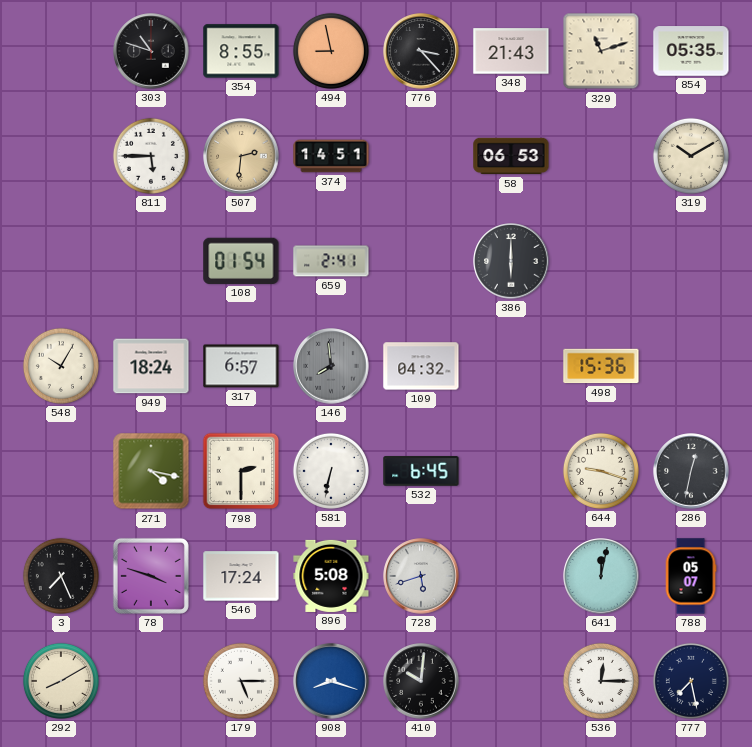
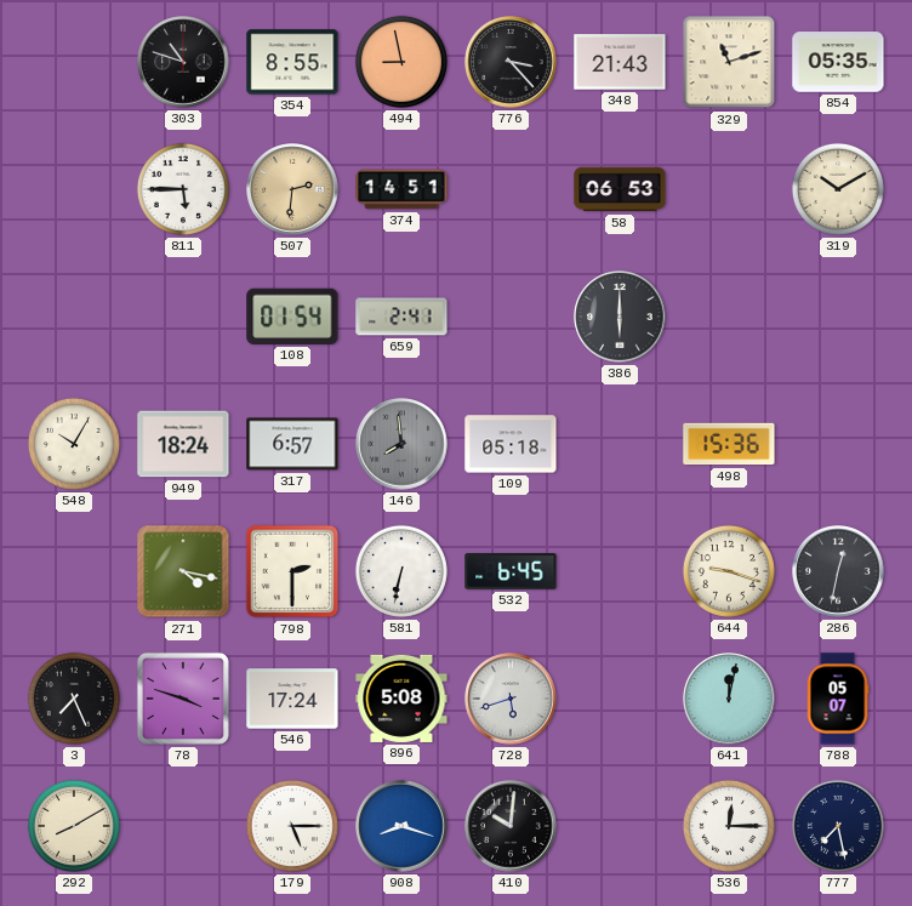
109: 04:32 -> 05:18 (511, 444)
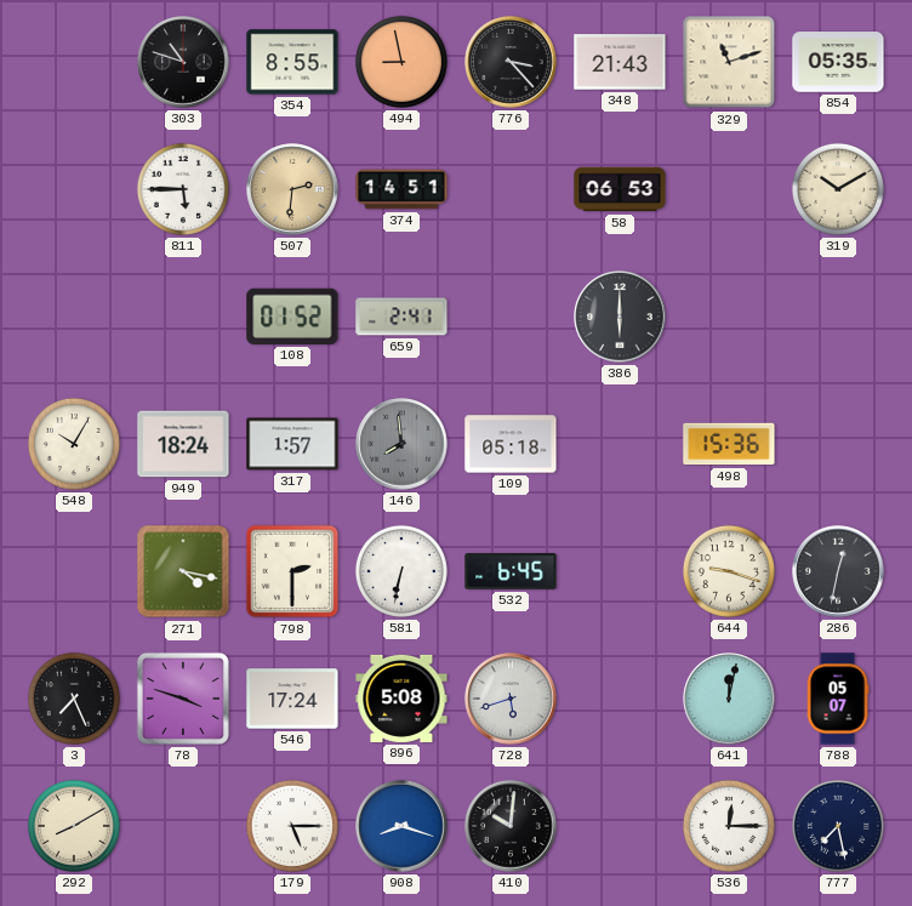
108: 01:54 -> 01:52 (292, 317)
317: 6:57 -> 1:57 (292, 444)
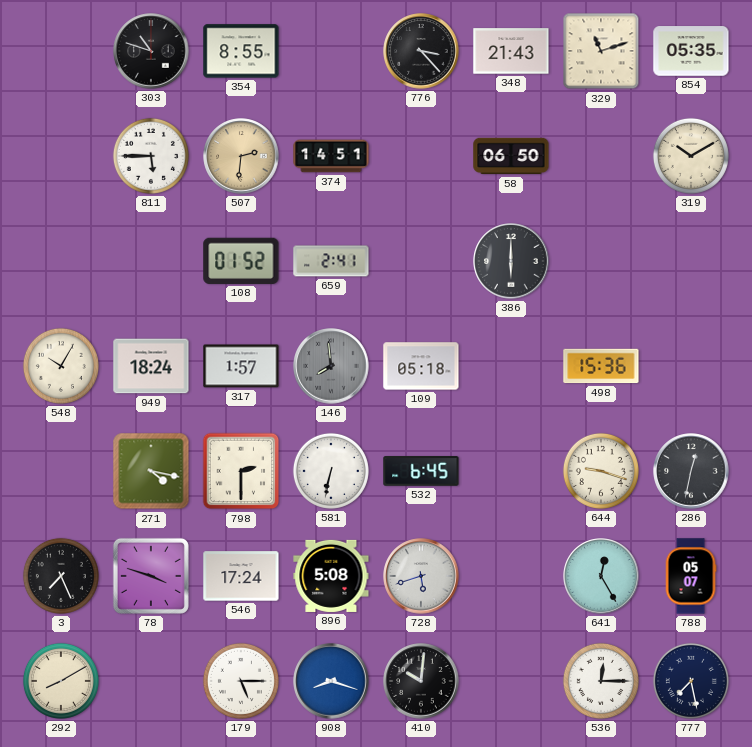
494: 8:58 -> none (401, 62)
58: 06:53 -> 06:50 (511, 156)
641: 12:02 -> 12:25 (601, 576)
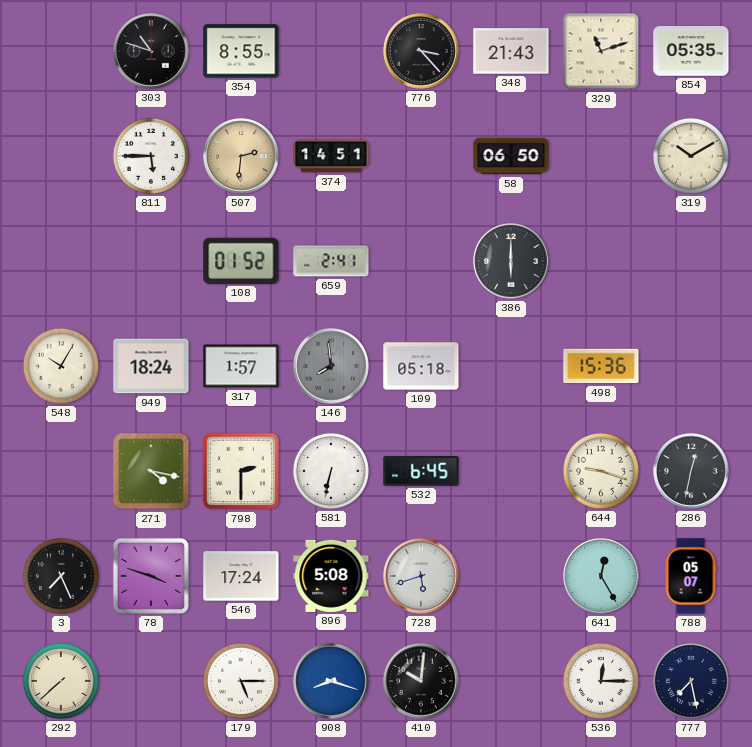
292: 8:10 -> 7:38 (61, 681)
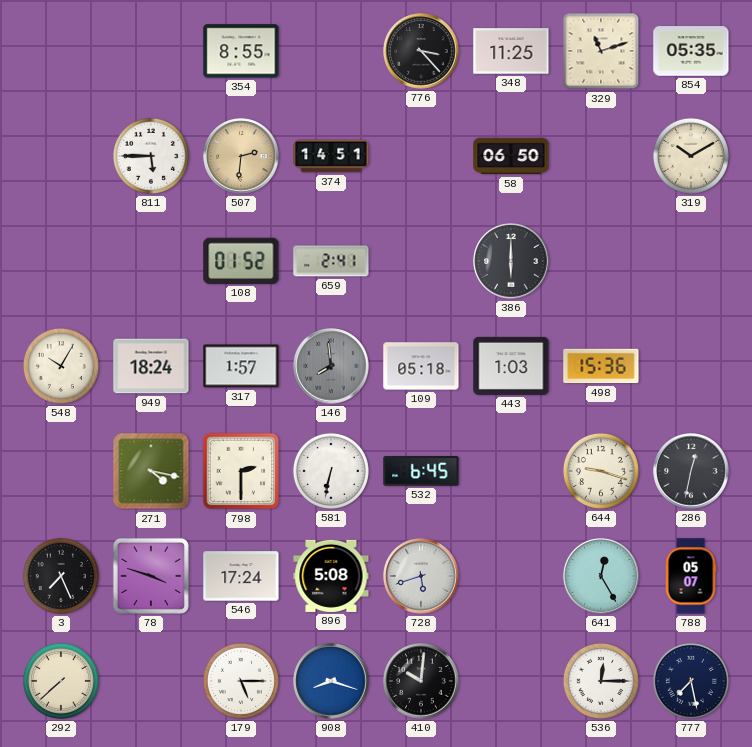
303: 10:48 -> none (151, 51)
348: 21:43 -> 11:25 (511, 51)
443: none -> 1:03 (511, 366)
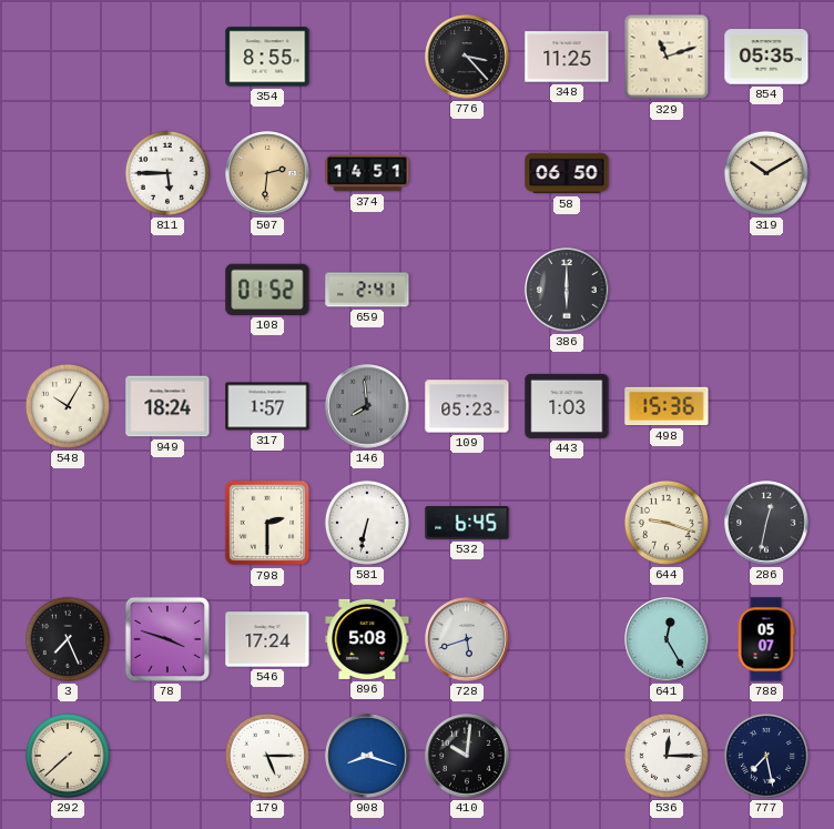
109: 05:18 -> 05:23 (467, 406)
271: 4:17 -> none (151, 471)
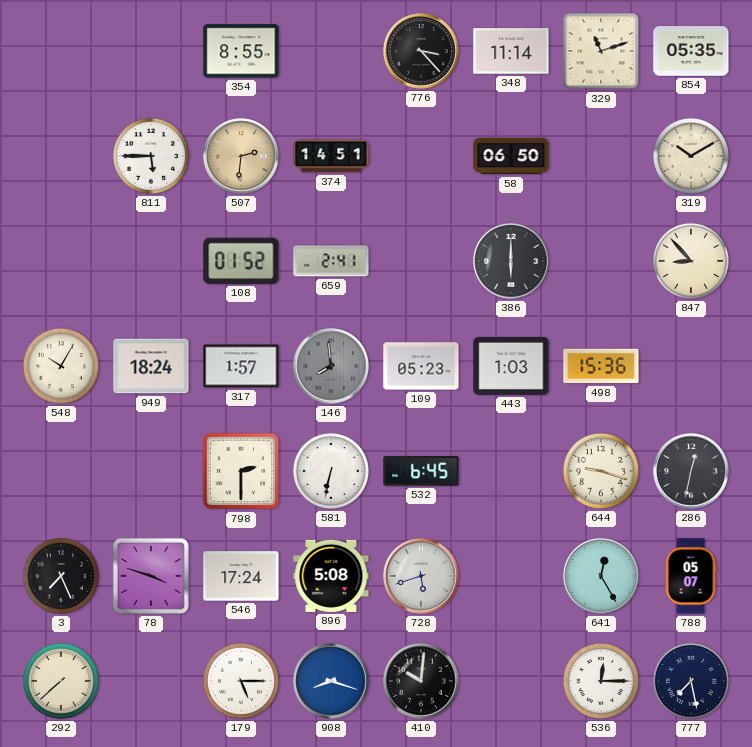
348: 11:25 -> 11:14 (511, 51)
847: none -> 8:53 (691, 261)
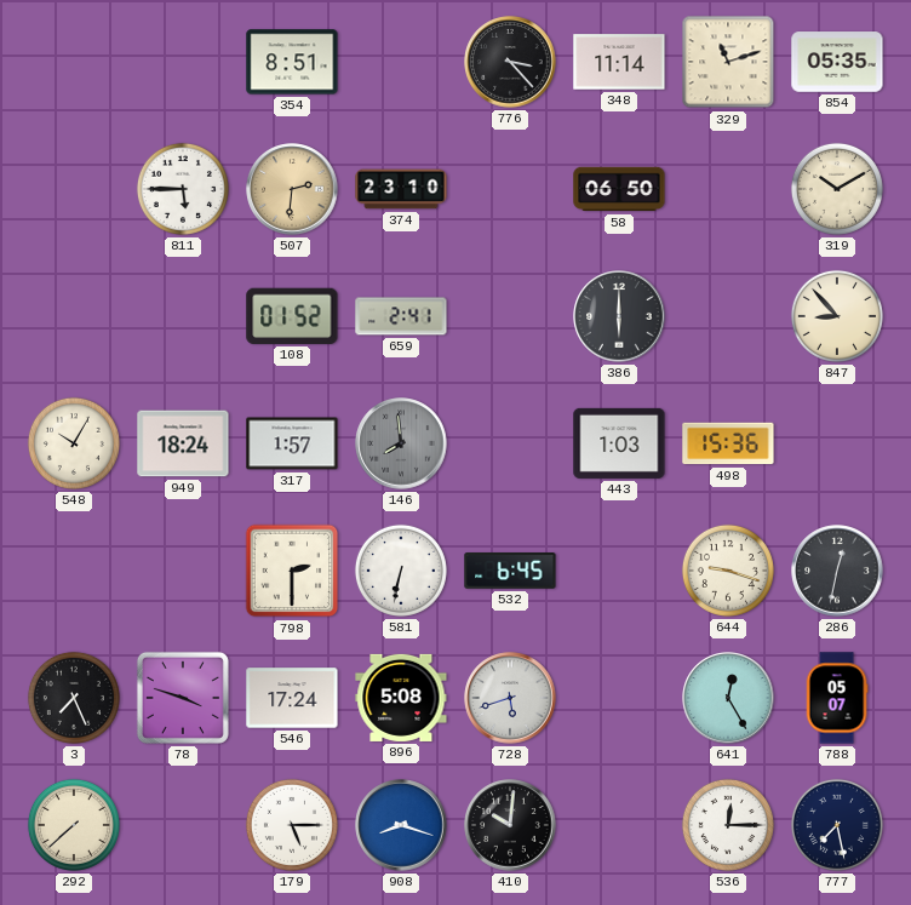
354: 8:55 -> 8:51 (292, 62)
374: 14:51 -> 23:10 (401, 189)
109: 05:23 -> none (421, 366)
